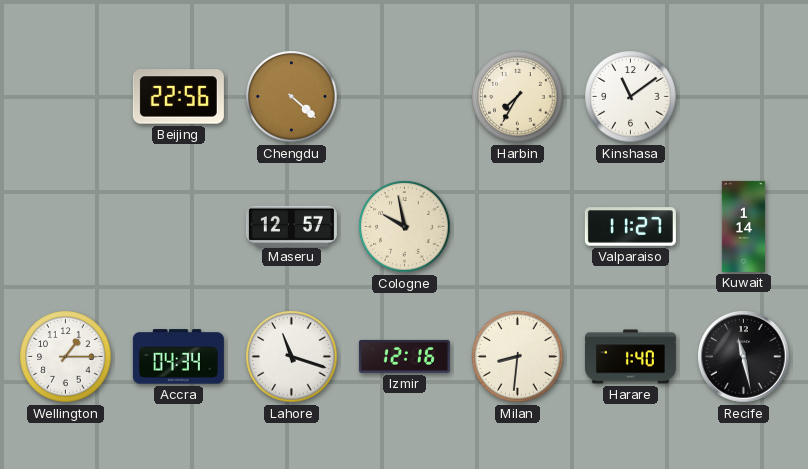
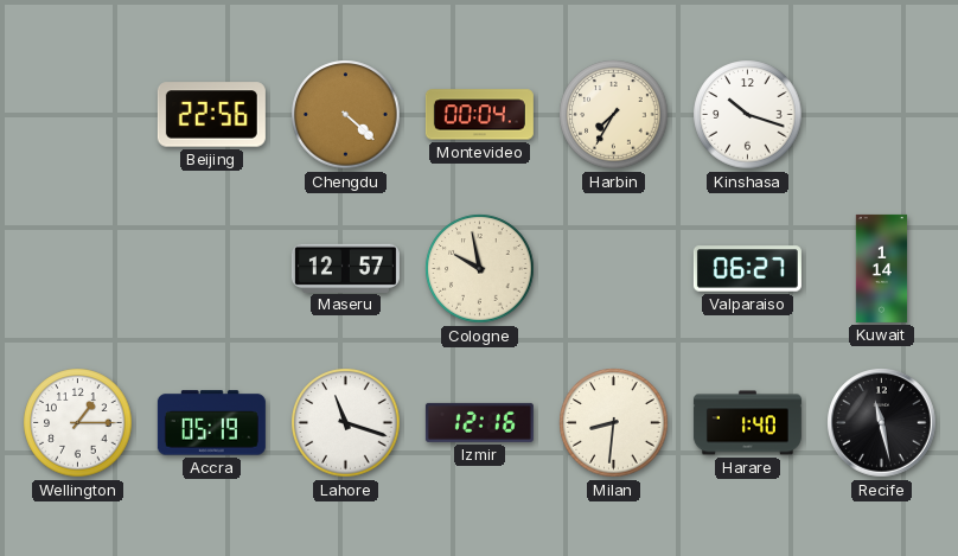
Montevideo: none -> 00:04 (479, 115)
Kinshasa: 11:09 -> 10:18 (748, 115)
Valparaiso: 11:27 -> 06:27 (747, 269)
Accra: 04:34 -> 05:19 (211, 423)
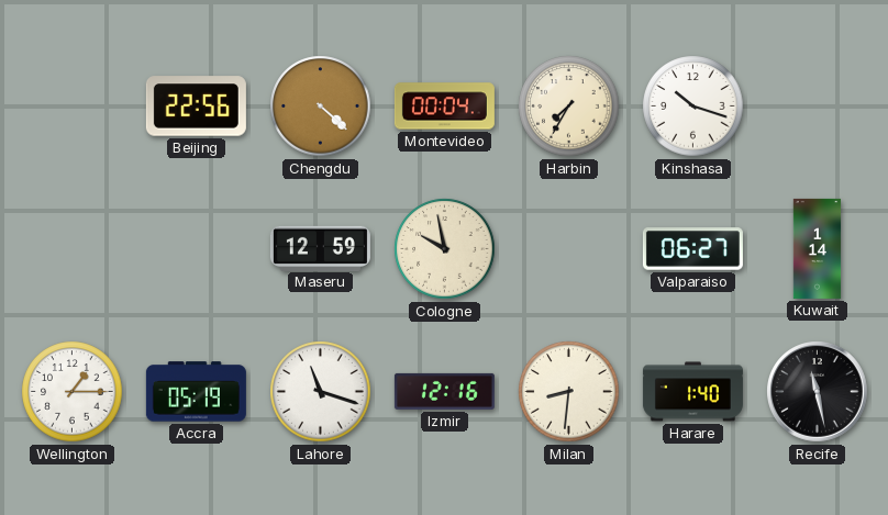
Maseru: 12:57 -> 12:59 (320, 248)
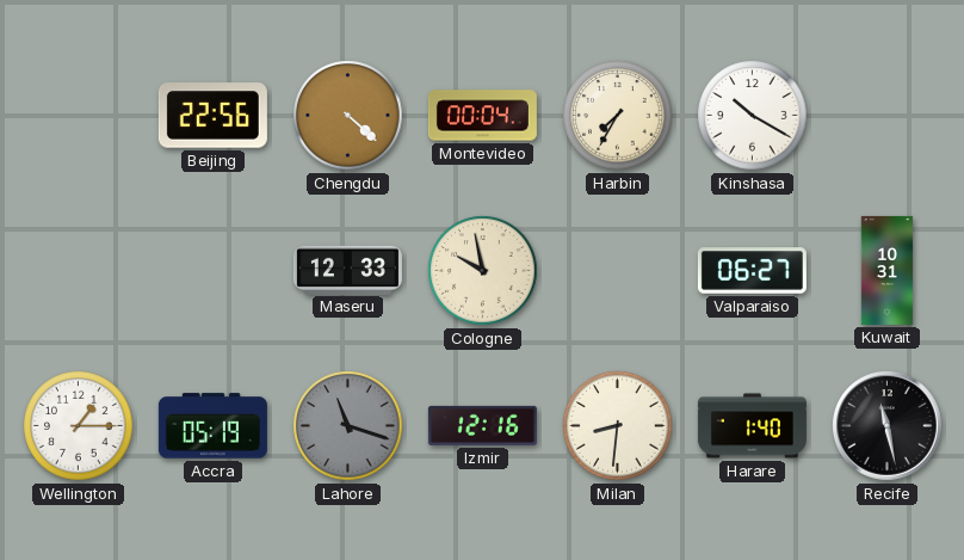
Kinshasa: 10:18 -> 10:20 (753, 116)
Maseru: 12:59 -> 12:33 (347, 270)
Kuwait: 1:14 -> 10:31 (888, 270)
Lahore dial: white -> grey (348, 426)
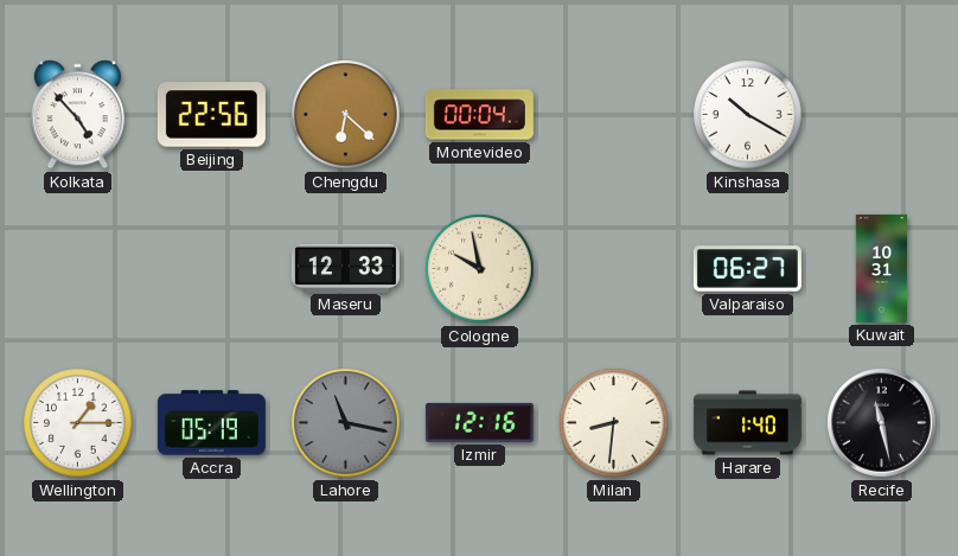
Kolkata: none -> 4:53 (77, 115)
Chengdu: 4:22 -> 6:22 (346, 115)
Harbin: 7:35 -> none (618, 116)
Lahore: 11:18 -> 11:17 (346, 423)
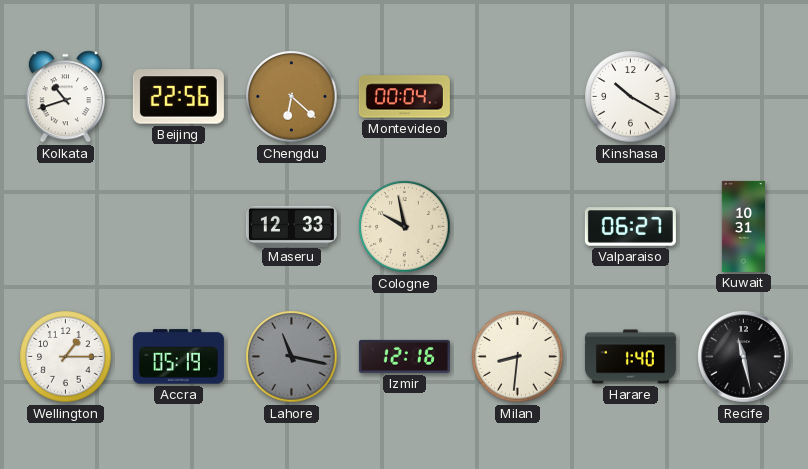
Kolkata: 4:53 -> 10:42 (65, 97)
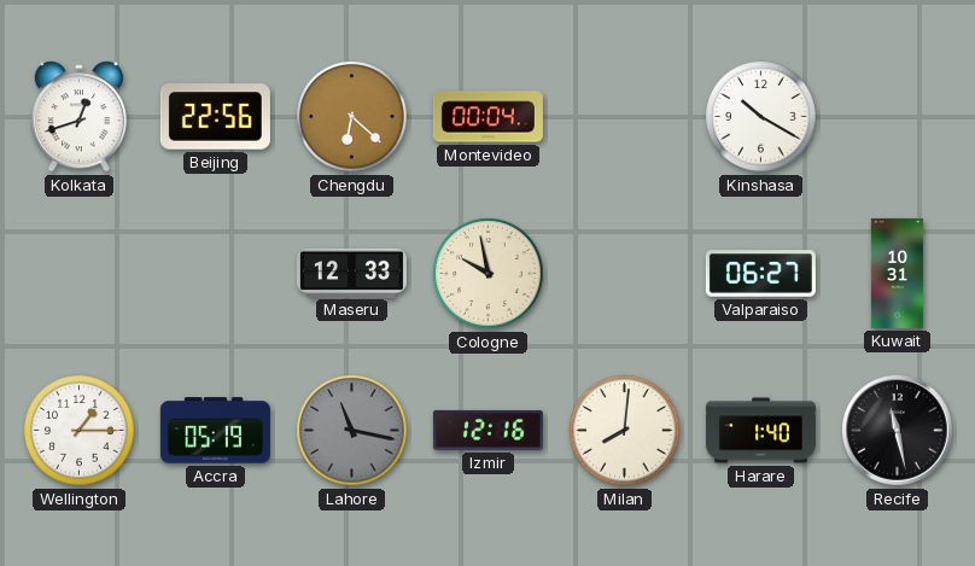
Kolkata: 10:42 -> 12:42 (78, 117)
Milan: 8:31 -> 8:01 (625, 431)
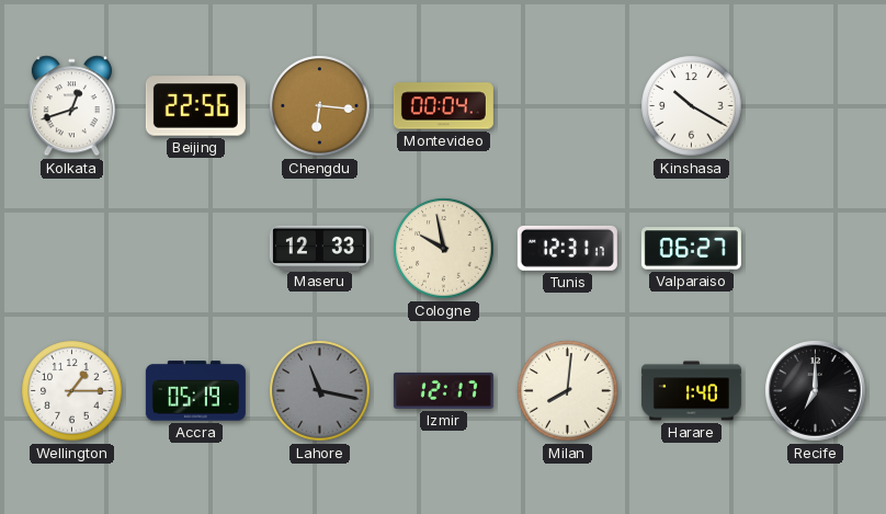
Chengdu: 6:22 -> 6:16 (320, 106)
Tunis: none -> 12:31 (567, 248)
Kuwait: 10:31 -> none (898, 273)
Izmir: 12:16 -> 12:17 (443, 390)
Recife: 11:28 -> 7:00 (816, 391)
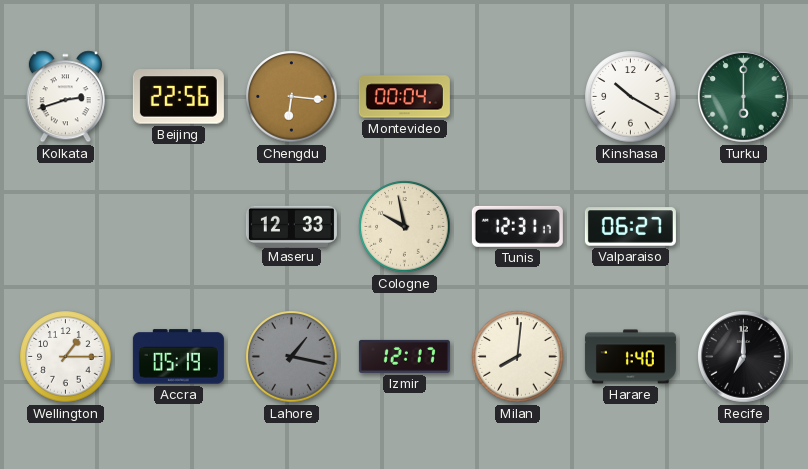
Kolkata: 12:42 -> 2:42 (65, 97)
Turku: none -> 6:00 (744, 97)
Lahore: 11:17 -> 1:17 (292, 357)
